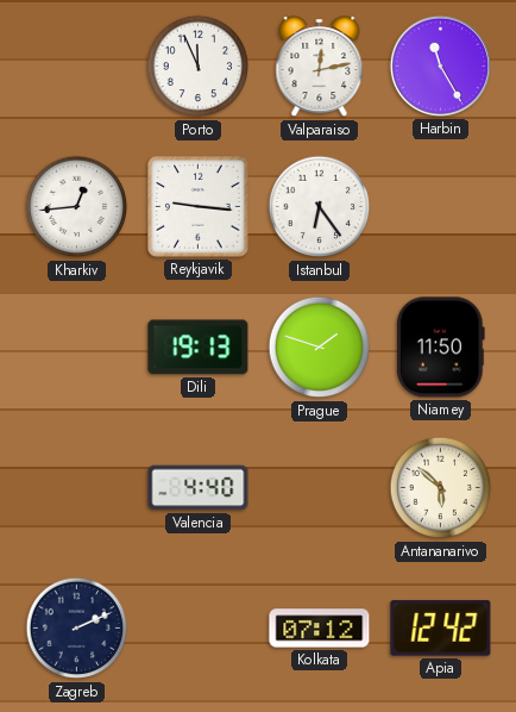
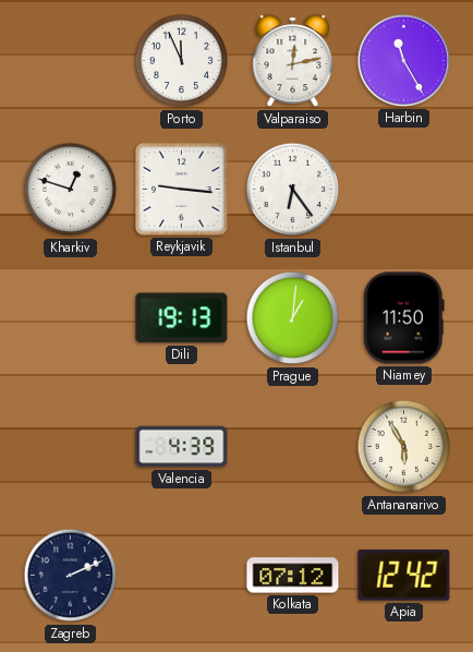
Kharkiv: 12:44 -> 12:48 (71, 190)
Prague: 1:48 -> 1:01 (293, 318)
Valencia: 4:40 -> 4:39 (182, 447)
Antananarivo: 5:52 -> 5:55 (404, 447)
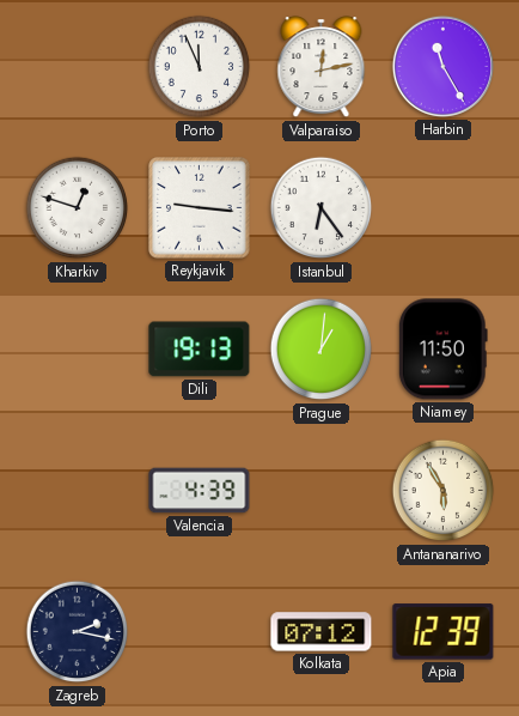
Zagreb: 2:11 -> 2:17 (78, 632)
Apia: 12:42 -> 12:39 (444, 632)
